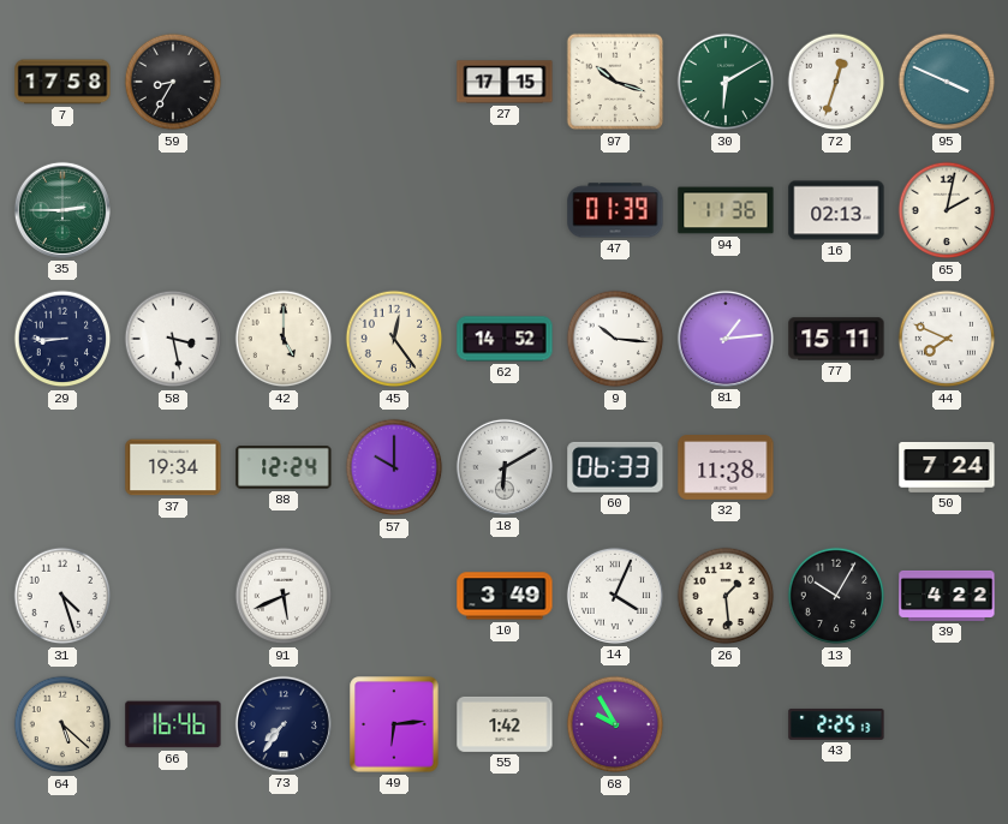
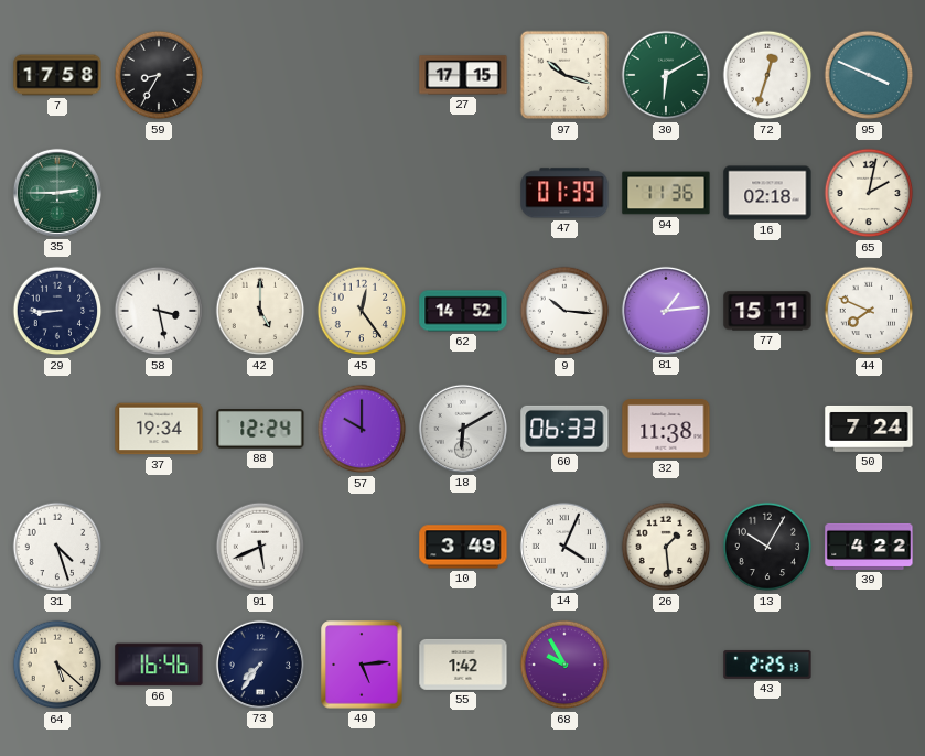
16: 02:13 -> 02:18 (767, 193)
49: 6:14 -> 5:14 (362, 665)
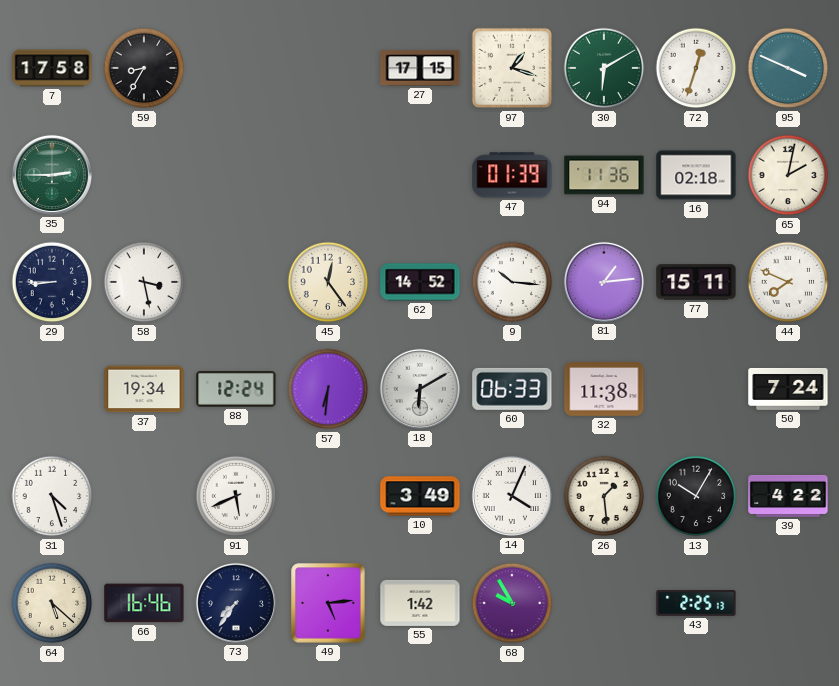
97: 10:18 -> 1:18 (512, 68)
42: 5:00 -> none (260, 311)
57: 10:00 -> 6:31 (328, 389)
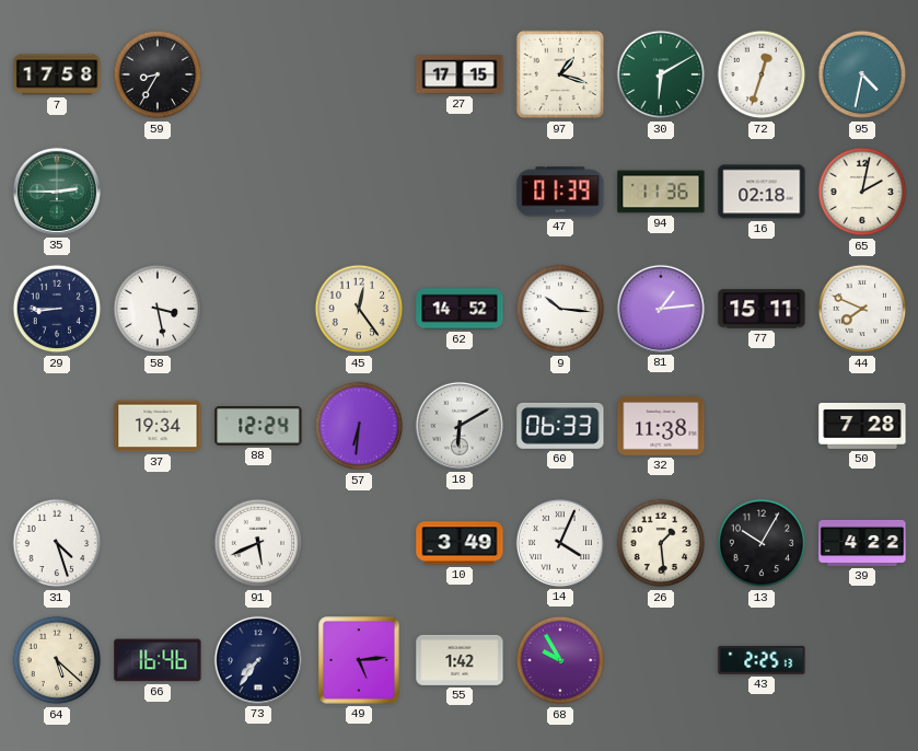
95: 3:49 -> 4:32 (862, 74)
50: 7:24 -> 7:28 (862, 426)
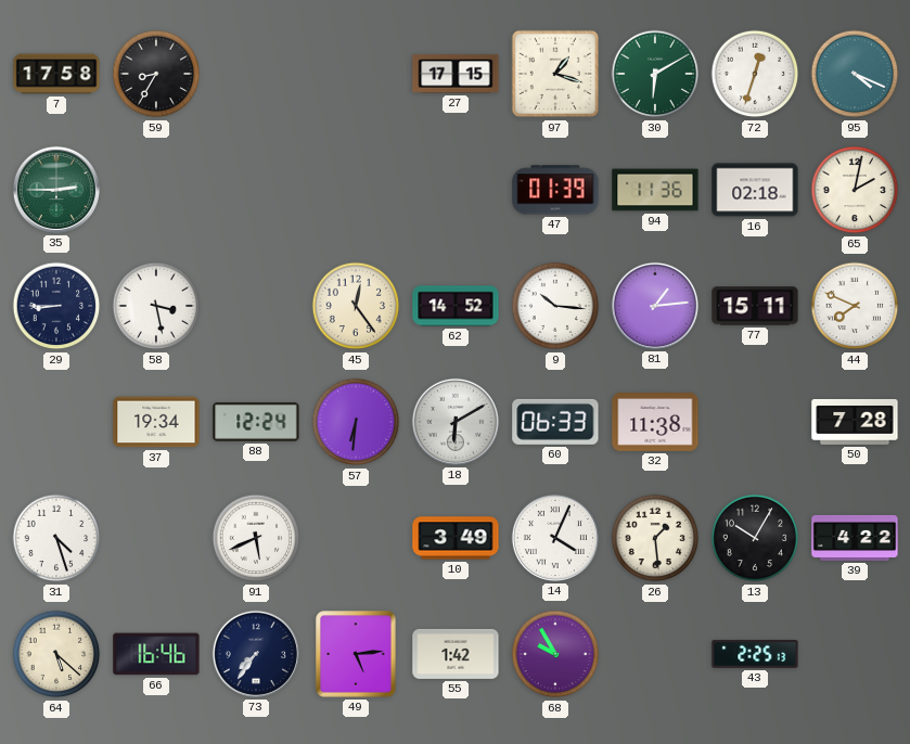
95: 4:32 -> 4:19 (855, 74)
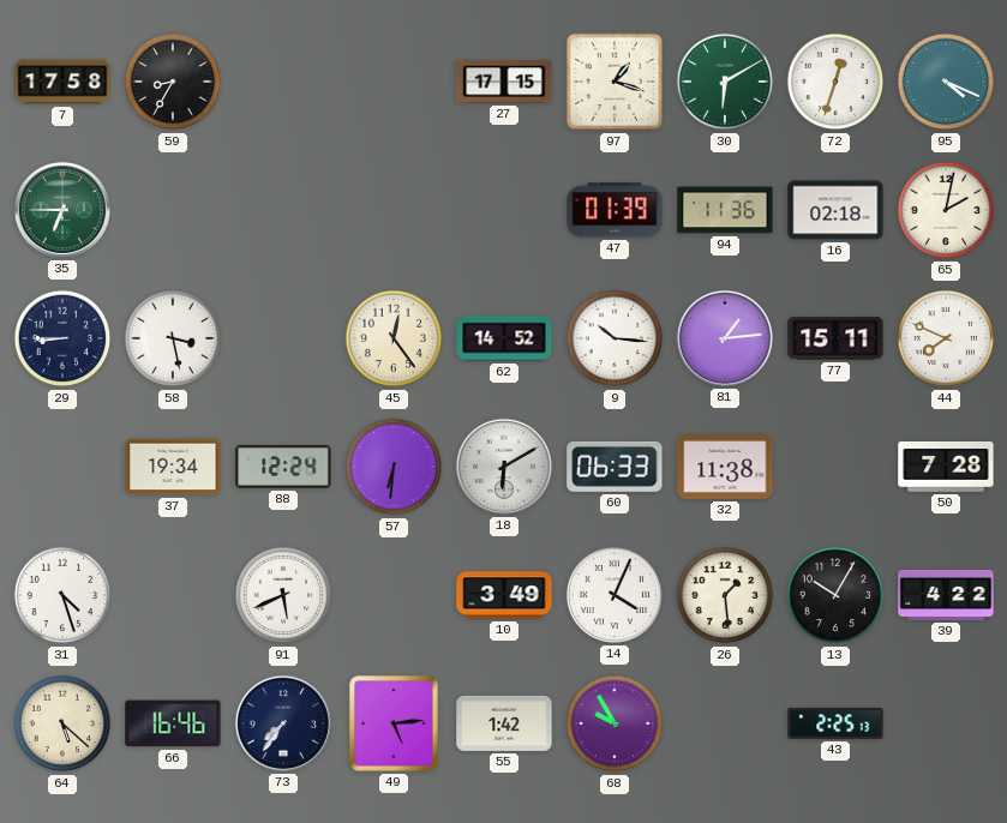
35: 2:45 -> 6:45 (62, 210)
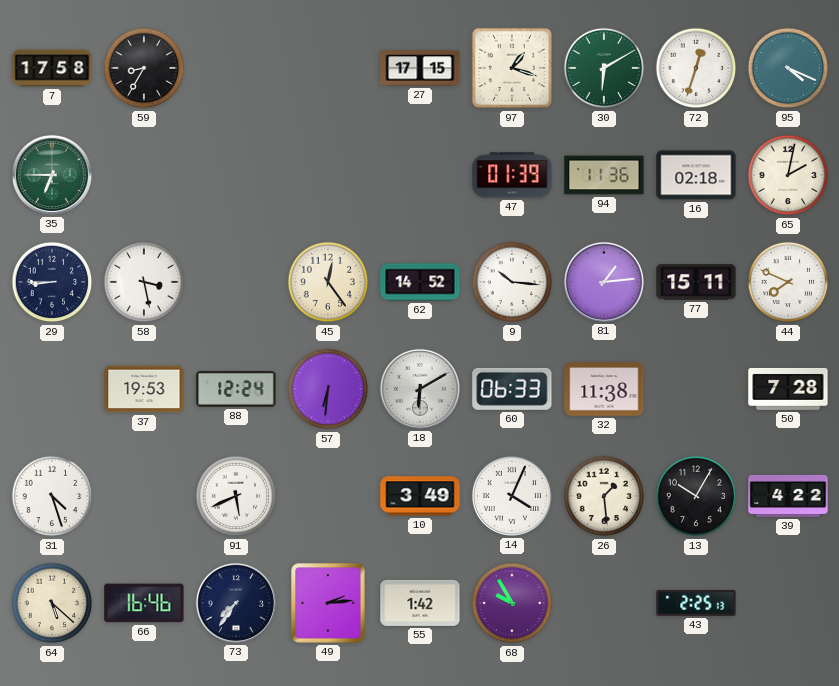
37: 19:34 -> 19:53 (144, 389)
49: 5:14 -> 2:14 (328, 603)
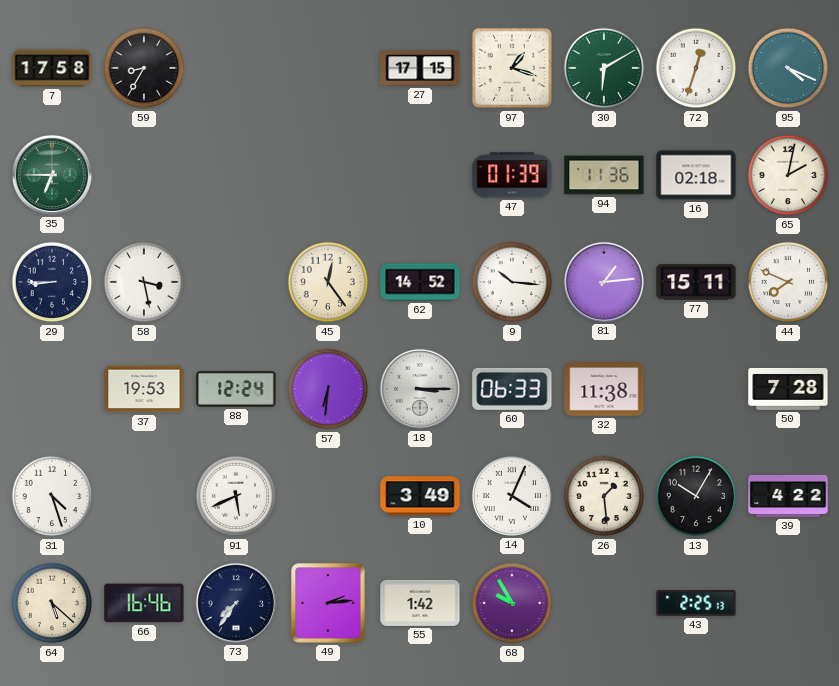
18: 6:10 -> 3:15 (420, 389)
